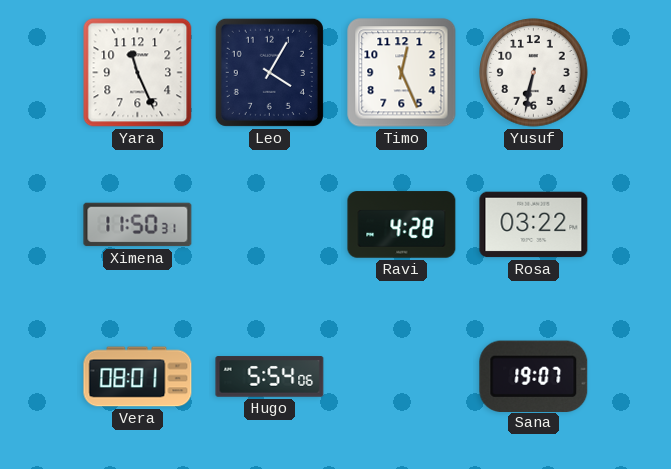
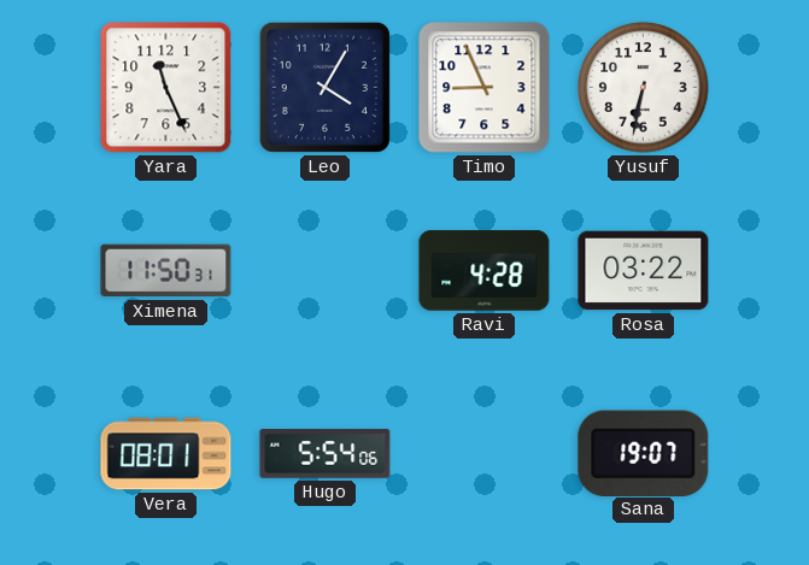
Timo: 12:26 -> 8:56 (485, 88)
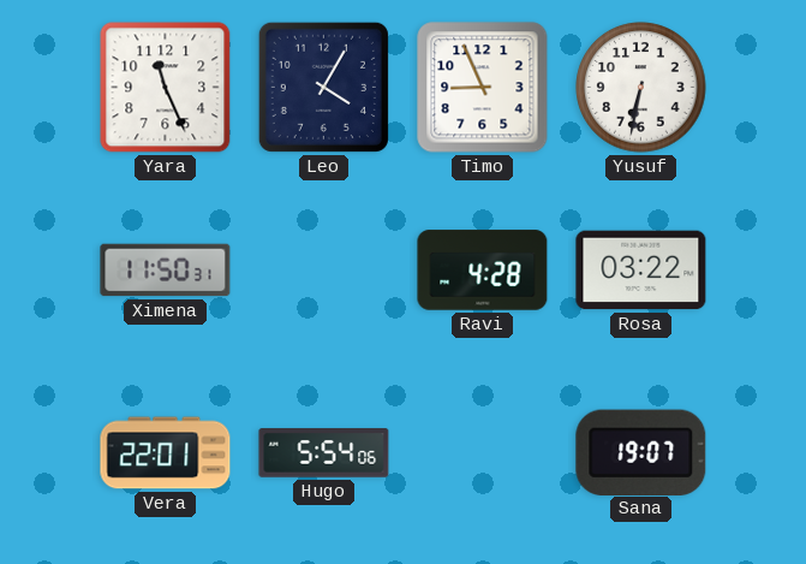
Vera: 08:01 -> 22:01 (166, 453)
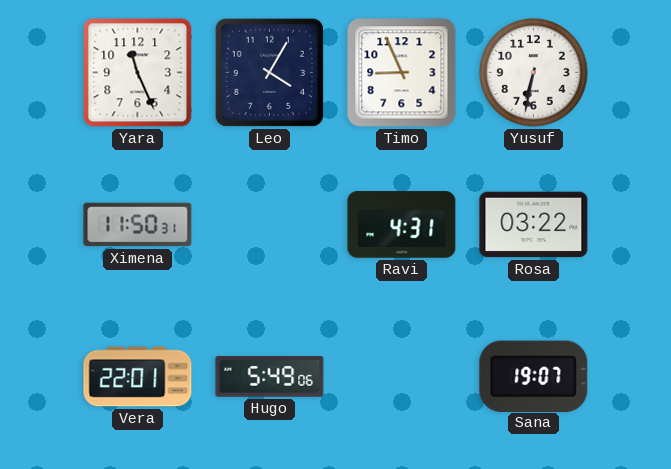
Ravi: 4:28 -> 4:31 (402, 225)
Hugo: 5:54 -> 5:49 (270, 377)
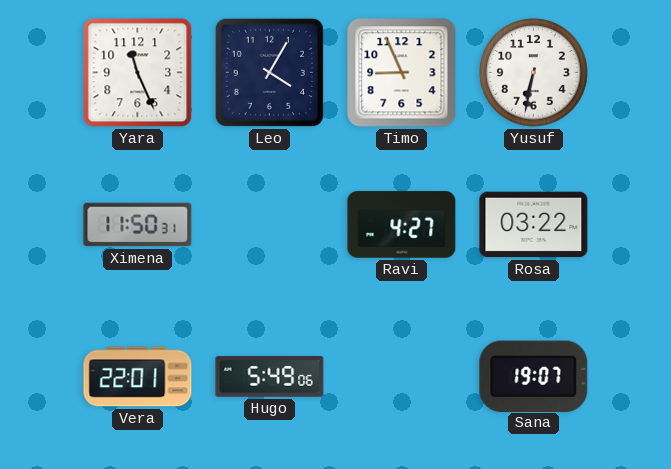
Ravi: 4:31 -> 4:27 (402, 225)
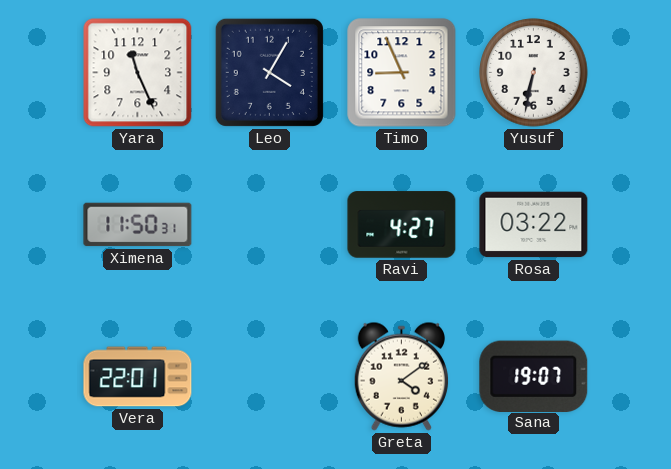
Hugo: 5:49 -> none (270, 377)
Greta: none -> 4:09 (401, 376)
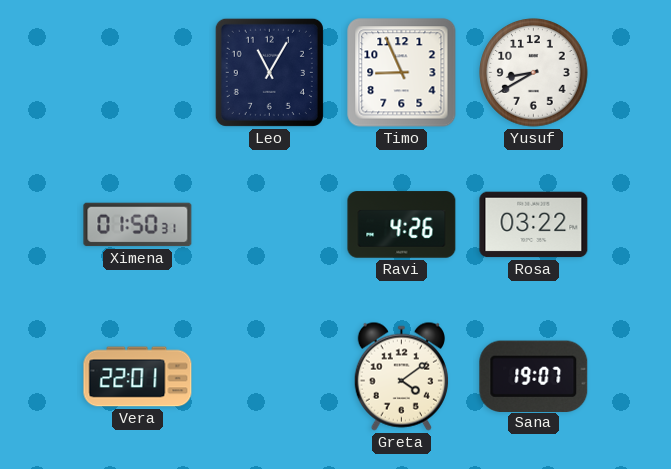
Yara: 11:26 -> none (138, 73)
Leo: 4:05 -> 11:05 (269, 72)
Yusuf: 6:32 -> 8:40 (534, 73)
Ximena: 11:50 -> 01:50 (138, 225)
Ravi: 4:27 -> 4:26 (402, 225)
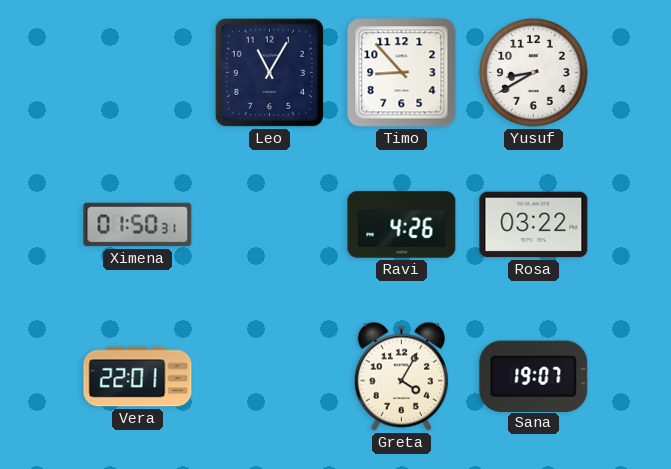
Timo: 8:56 -> 8:53 (402, 73)
Greta: 4:09 -> 4:05 (401, 376)
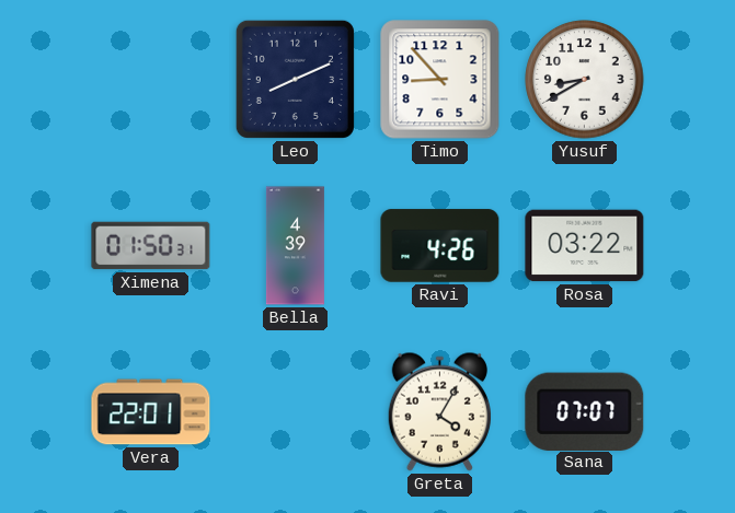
Leo: 11:05 -> 8:11 (295, 79)
Bella: none -> 4:39 (295, 246)
Sana: 19:07 -> 07:07 (585, 411)
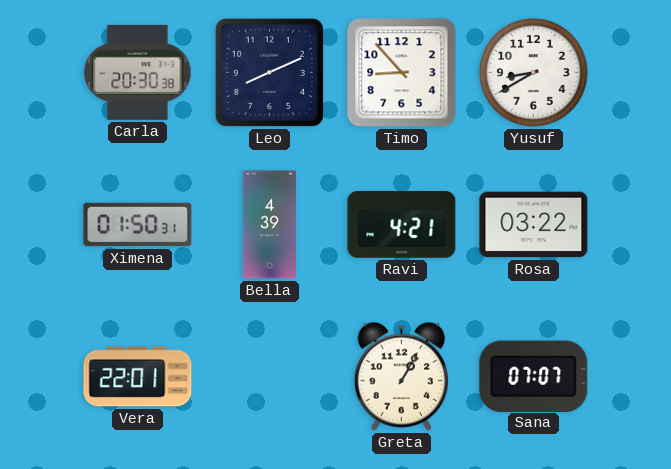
Carla: none -> 20:30 (138, 72)
Ravi: 4:26 -> 4:21 (402, 225)
Greta: 4:05 -> 1:05 (401, 376)
